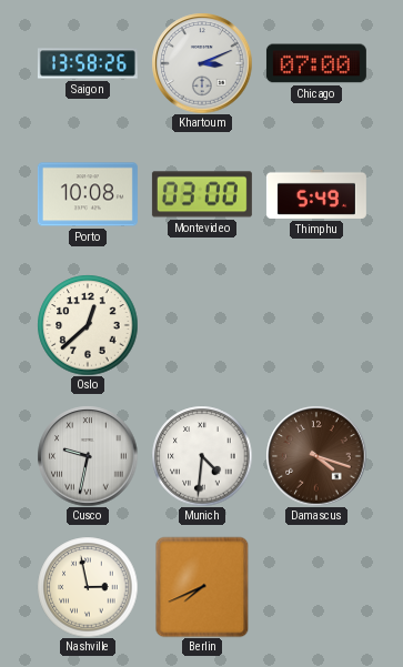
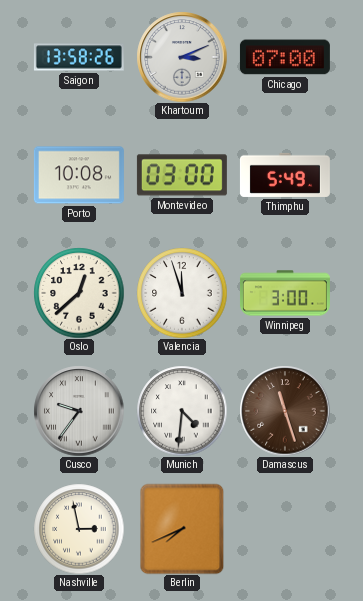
Valencia: none -> 11:57 (182, 293)
Winnipeg: none -> 3:00 (285, 293)
Cusco: 9:32 -> 9:36 (79, 411)
Damascus: 4:18 -> 11:27 (285, 411)
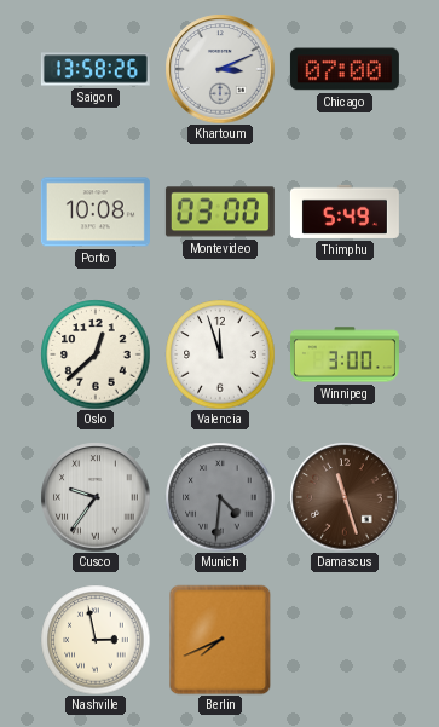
Munich dial: white -> grey (220, 497)
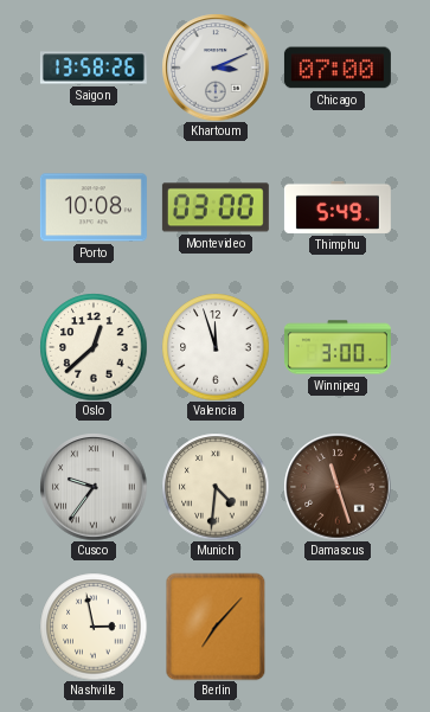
Munich dial: grey -> cream (216, 487)
Berlin: 7:41 -> 7:07 (216, 627)
